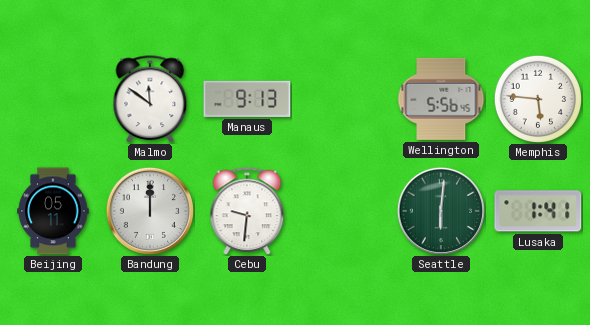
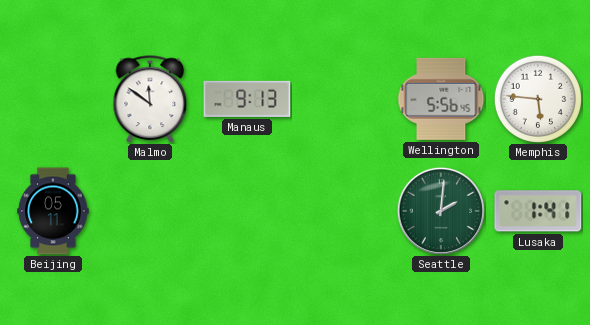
Bandung: 12:00 -> none (150, 211)
Cebu: 9:31 -> none (247, 211)
Seattle: 6:01 -> 2:01 (441, 211)
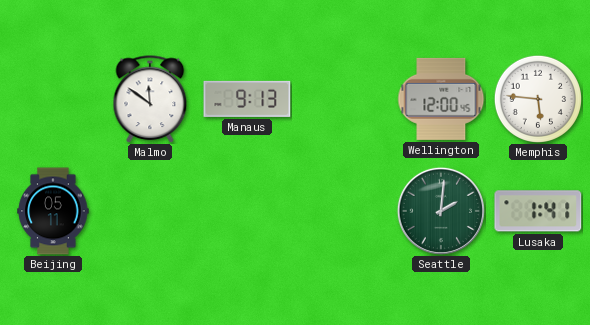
Wellington: 5:56 -> 12:00 (441, 99)
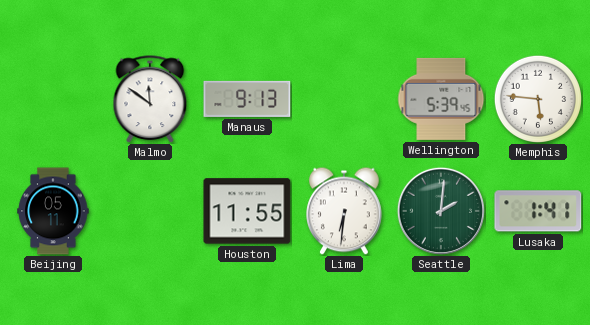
Wellington: 12:00 -> 5:39 (441, 99)
Houston: none -> 11:55 (247, 211)
Lima: none -> 6:31 (344, 211)
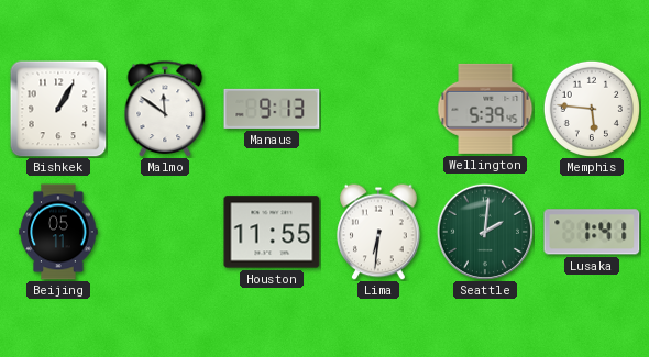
Bishkek: none -> 1:05 (58, 109)
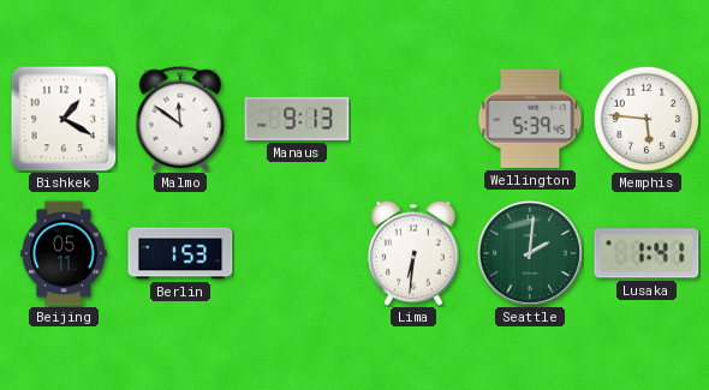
Bishkek: 1:05 -> 1:20 (64, 119)
Berlin: none -> 1:53 (180, 253)
Houston: 11:55 -> none (272, 232)
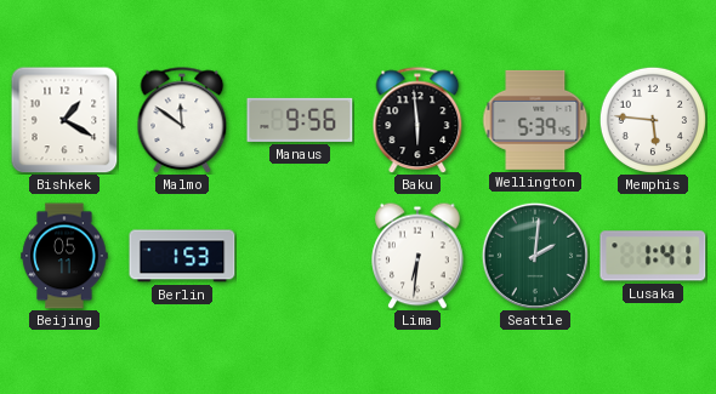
Manaus: 9:13 -> 9:56 (300, 120)
Baku: none -> 5:59 (417, 120)
